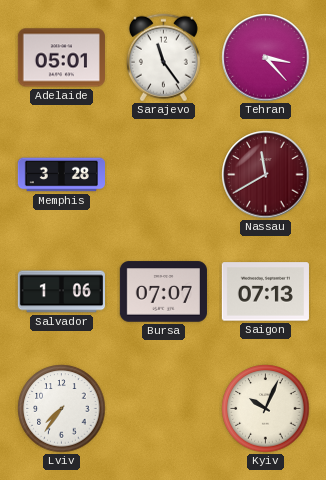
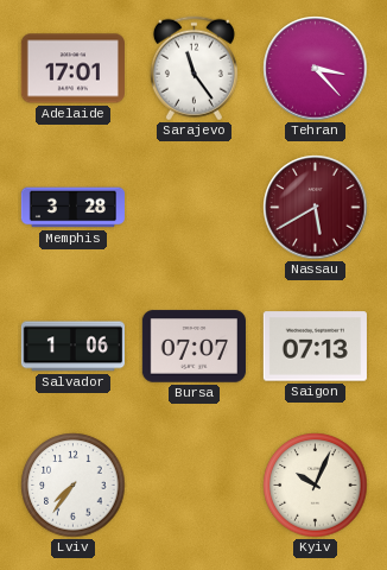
Adelaide: 05:01 -> 17:01 (72, 69)
Nassau: 11:40 -> 5:40 (316, 208)
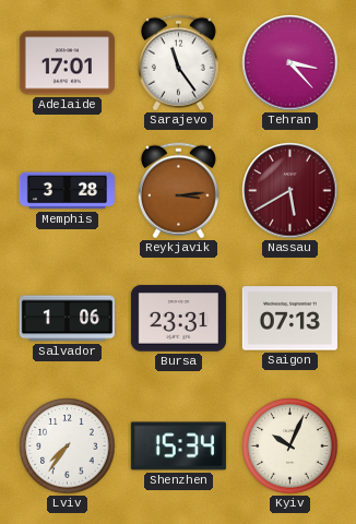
Reykjavik: none -> 3:14 (178, 191)
Bursa: 07:07 -> 23:31 (178, 319)
Shenzhen: none -> 15:34 (178, 446)
